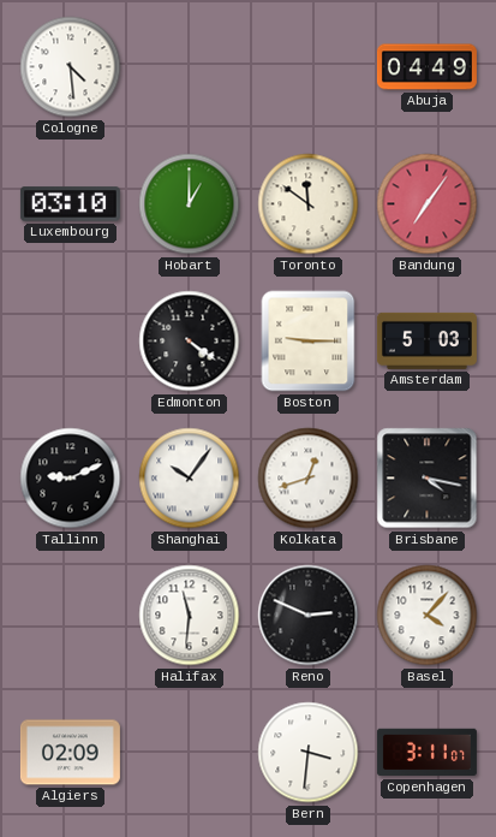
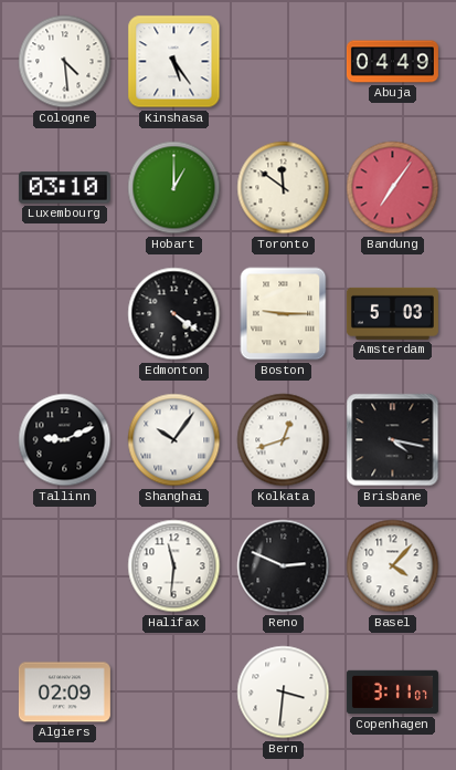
Kinshasa: none -> 5:24 (174, 62)
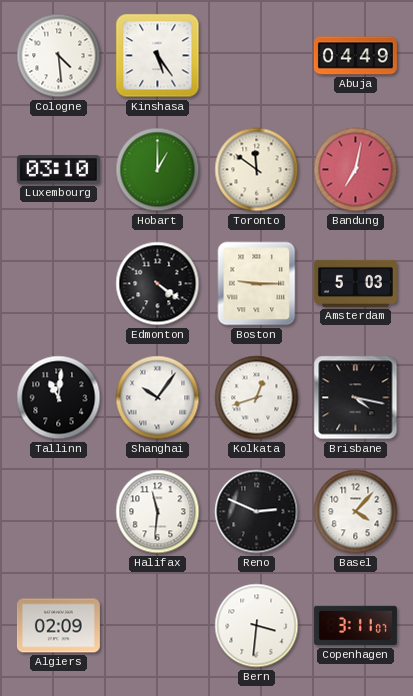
Bandung: 7:06 -> 7:02 (356, 170)
Tallinn: 9:11 -> 11:01 (59, 398)
